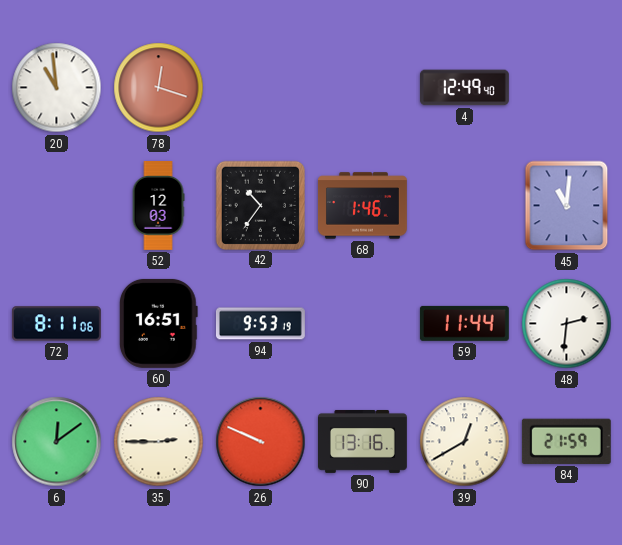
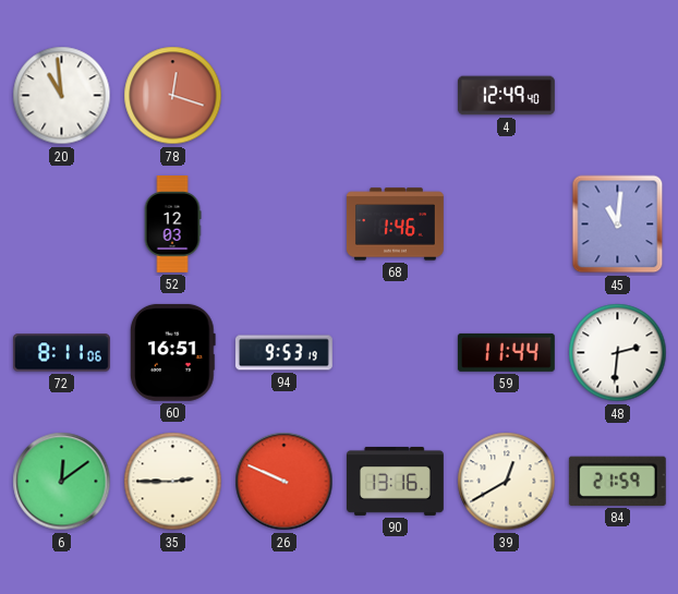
42: 10:36 -> none (260, 205)
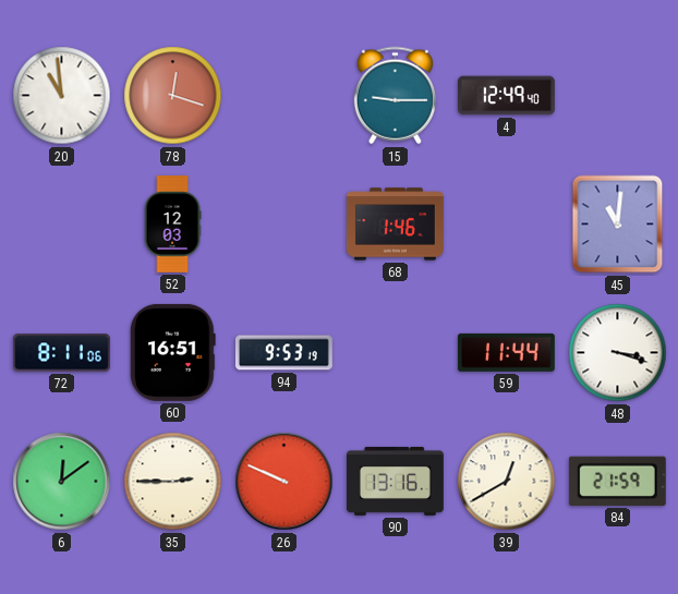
15: none -> 9:15 (395, 96)
48: 2:31 -> 3:18 (618, 353)
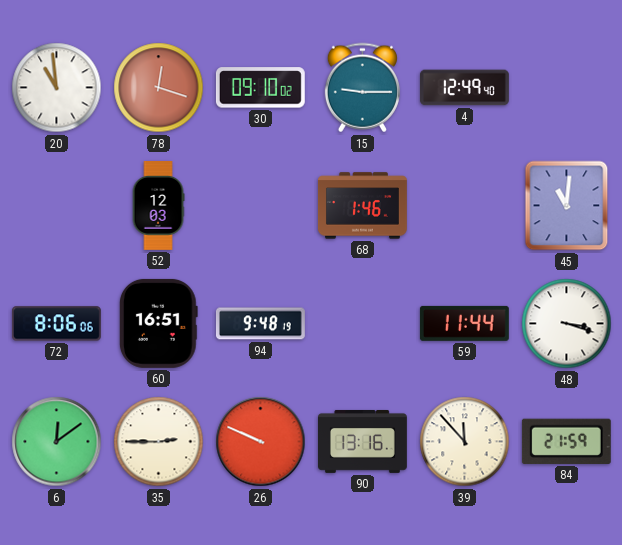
30: none -> 09:10 (260, 88)
72: 8:11 -> 8:06 (56, 324)
94: 9:53 -> 9:48 (260, 324)
39: 12:40 -> 11:53 (465, 442)
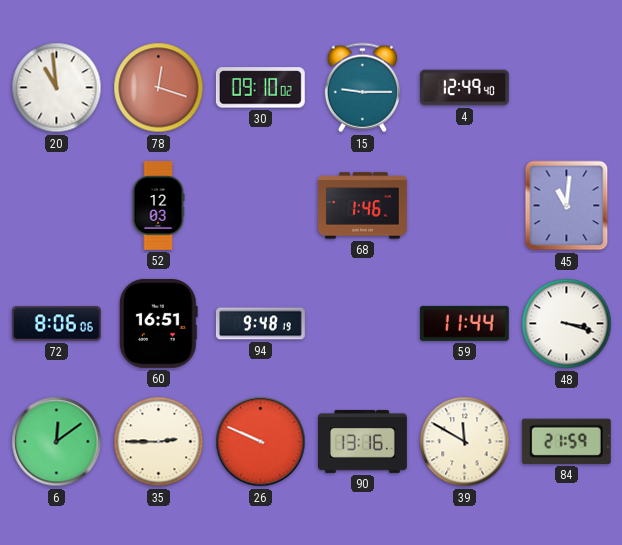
39: 11:53 -> 11:50 (465, 442)
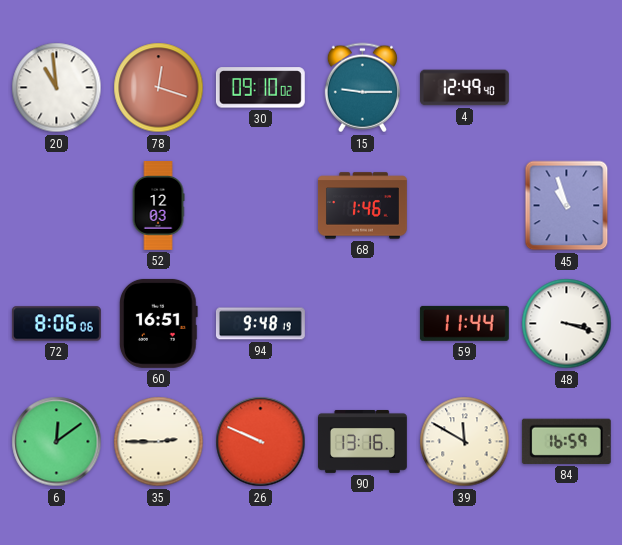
45: 11:01 -> 10:57 (567, 206)
84: 21:59 -> 16:59 (566, 441)
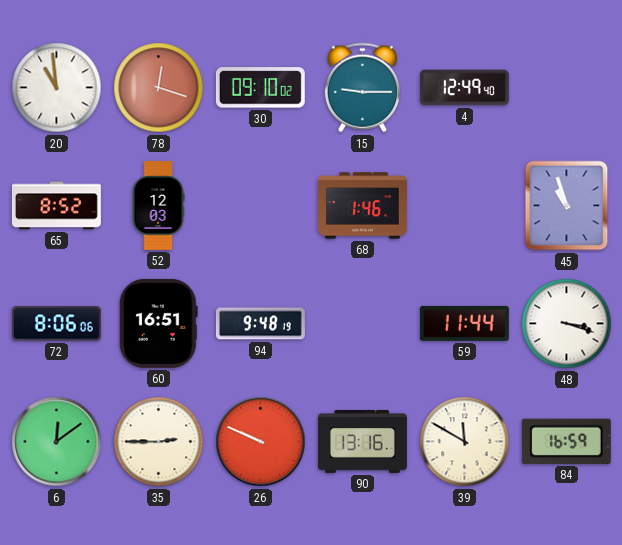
65: none -> 8:52 (56, 206)
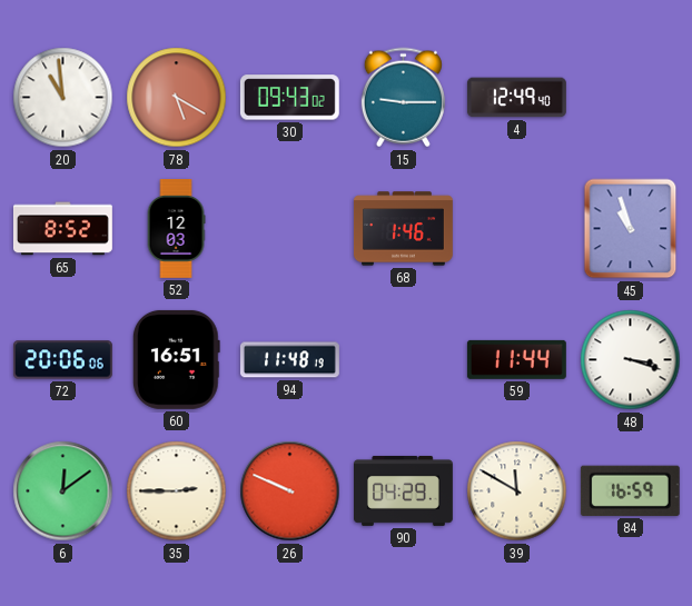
78: 12:18 -> 5:20 (177, 98)
30: 09:10 -> 09:43 (289, 98)
72: 8:06 -> 20:06 (62, 360)
94: 9:48 -> 11:48 (289, 360)
90: 13:16 -> 04:29 (404, 490)
